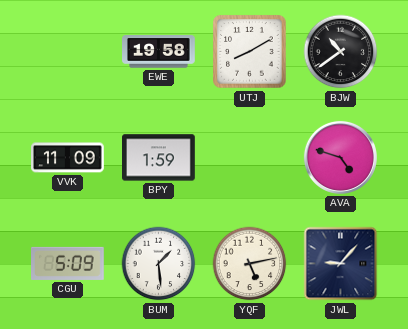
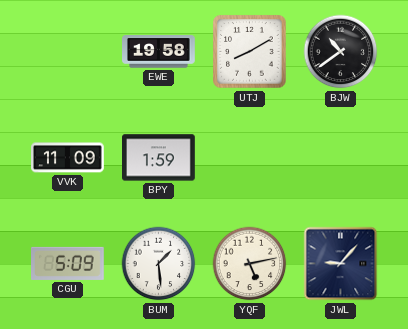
AVA: 4:48 -> none (340, 157)
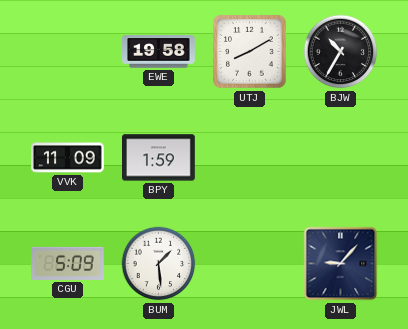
BJW: 10:39 -> 10:35 (341, 52)
YQF: 5:13 -> none (250, 264)
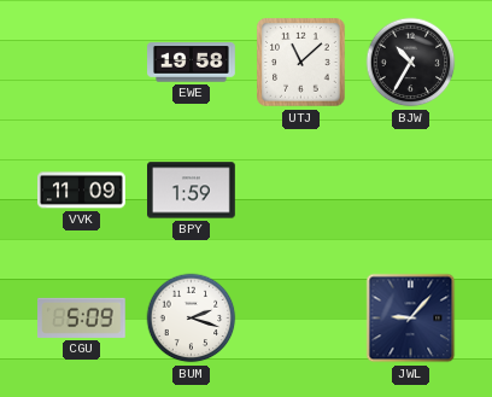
UTJ: 8:10 -> 11:08 (301, 63)
BUM: 1:29 -> 2:18 (192, 319)
